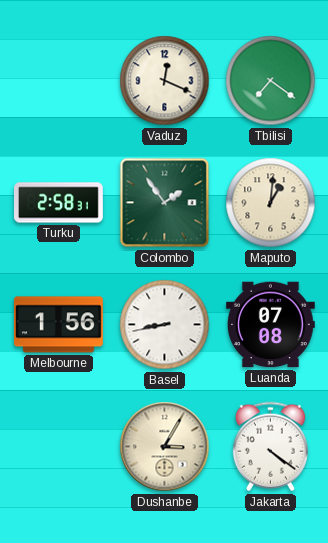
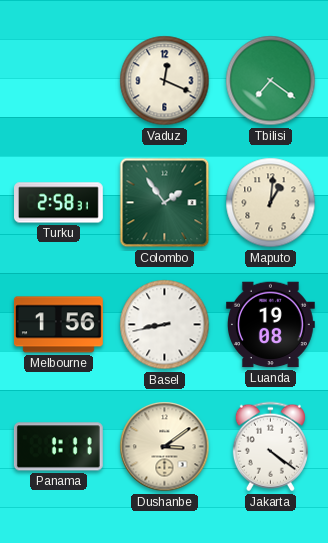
Luanda: 07:08 -> 19:08 (270, 325)
Panama: none -> 1:11 (58, 447)
Dushanbe: 3:05 -> 3:09 (165, 447)
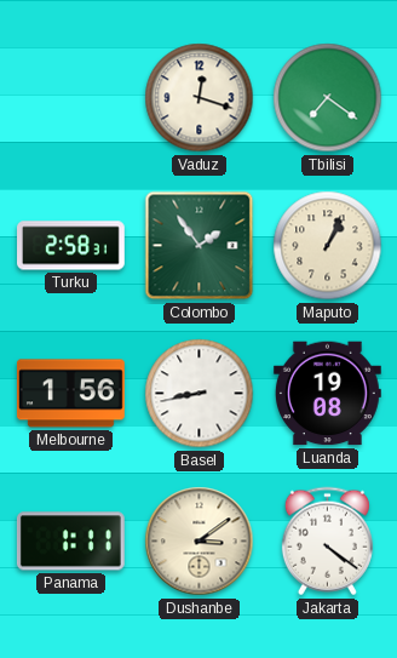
Vaduz: 12:19 -> 12:18 (200, 98)
Maputo: 1:01 -> 1:04 (328, 246)
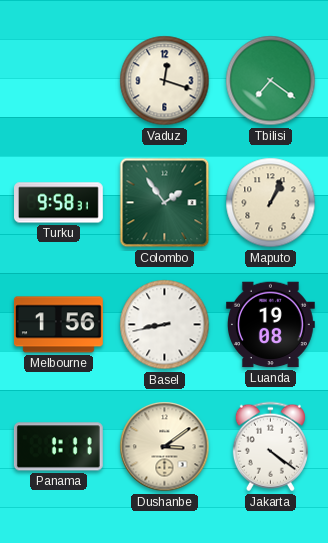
Turku: 2:58 -> 9:58 (59, 203)
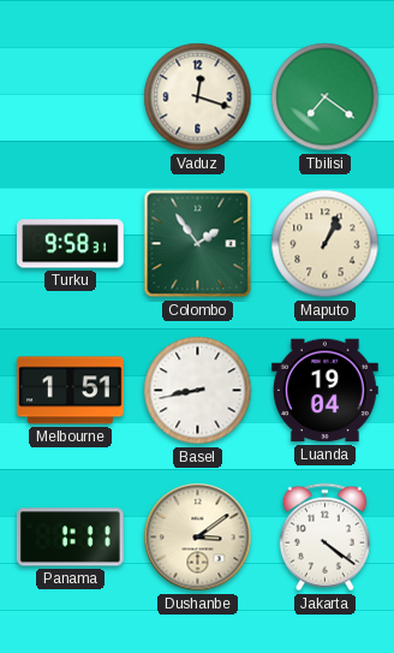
Melbourne: 1:56 -> 1:51 (70, 391)
Luanda: 19:08 -> 19:04 (324, 391)
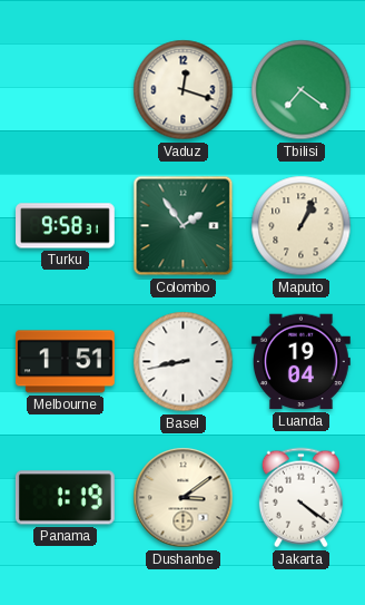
Panama: 1:11 -> 1:19 (65, 498)
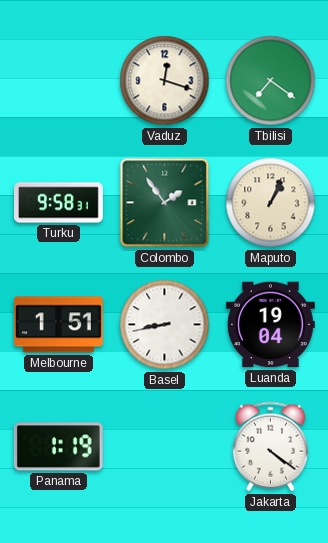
Dushanbe: 3:09 -> none (184, 498)
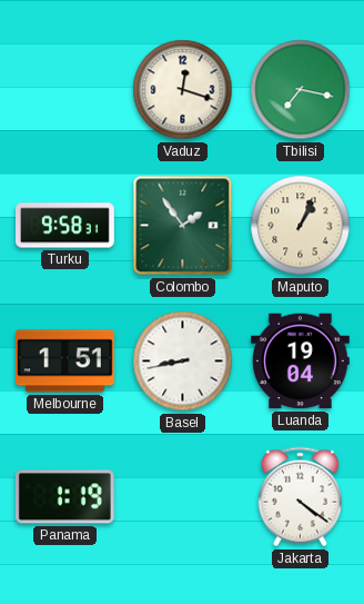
Tbilisi: 7:21 -> 7:17 (301, 90)
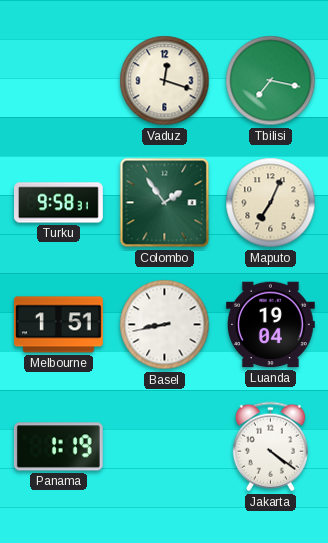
Maputo: 1:04 -> 7:04 (271, 203)
